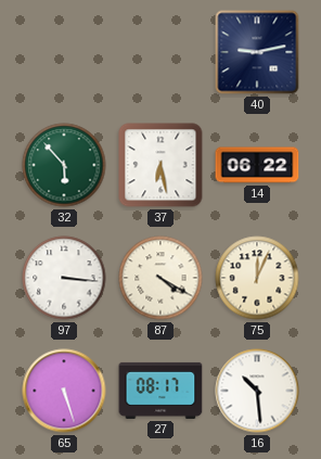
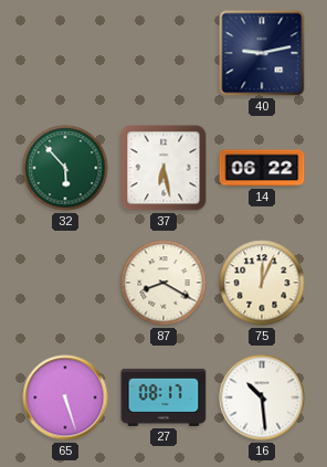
97: 3:16 -> none (64, 278)
87: 4:20 -> 8:20 (163, 283)
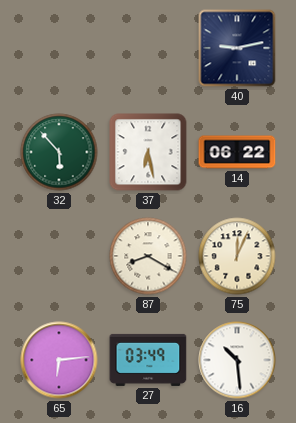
65: 5:27 -> 6:14 (59, 360)
27: 08:17 -> 03:49 (148, 360)
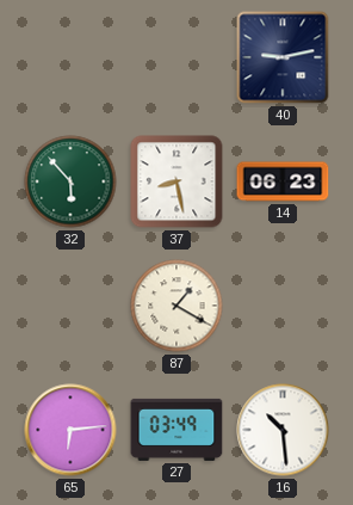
37: 6:28 -> 8:28 (176, 181)
14: 06:22 -> 06:23 (283, 181)
87: 8:20 -> 1:20 (176, 306)
75: 12:04 -> none (237, 256)
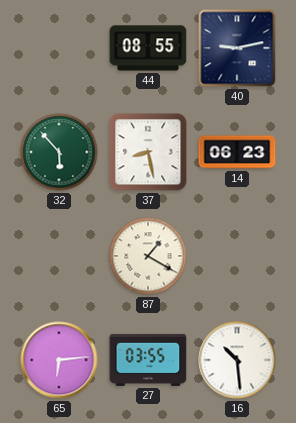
44: none -> 08:55 (148, 48)
27: 03:49 -> 03:55 (148, 360)
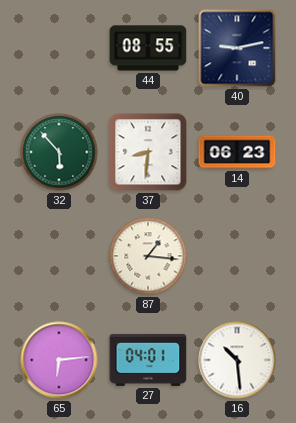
37: 8:28 -> 8:31 (148, 152)
87: 1:20 -> 1:16 (148, 256)
27: 03:55 -> 04:01 (148, 360)
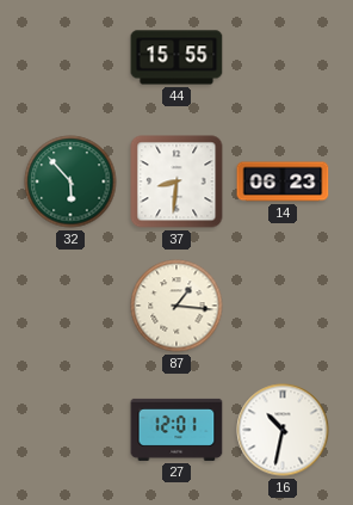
44: 08:55 -> 15:55 (176, 57)
40: 9:13 -> none (237, 48)
65: 6:14 -> none (59, 360)
27: 04:01 -> 12:01 (176, 430)
16: 10:29 -> 10:32 (283, 430)
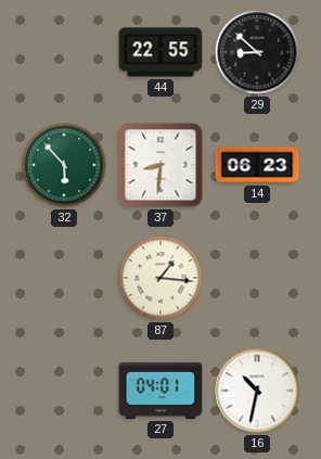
44: 15:55 -> 22:55 (160, 52)
29: none -> 8:52 (257, 52)
27: 12:01 -> 04:01 (160, 391)
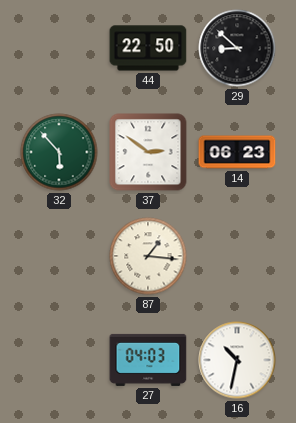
44: 22:55 -> 22:50 (148, 48)
37: 8:31 -> 2:51 (148, 152)
27: 04:01 -> 04:03 (148, 360)
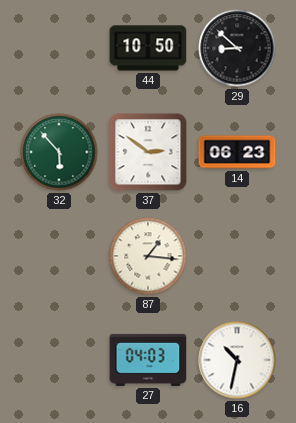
44: 22:50 -> 10:50 (148, 48)
